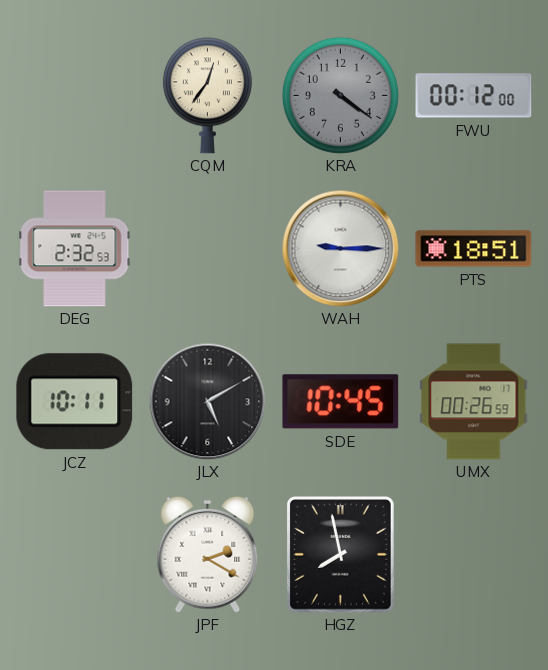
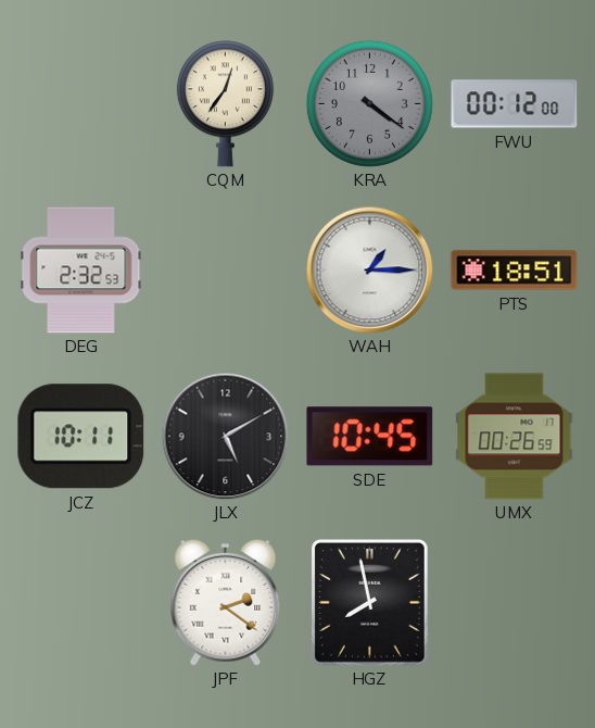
WAH: 9:15 -> 1:15 (369, 269)
JPF: 2:20 -> 2:21 (226, 602)
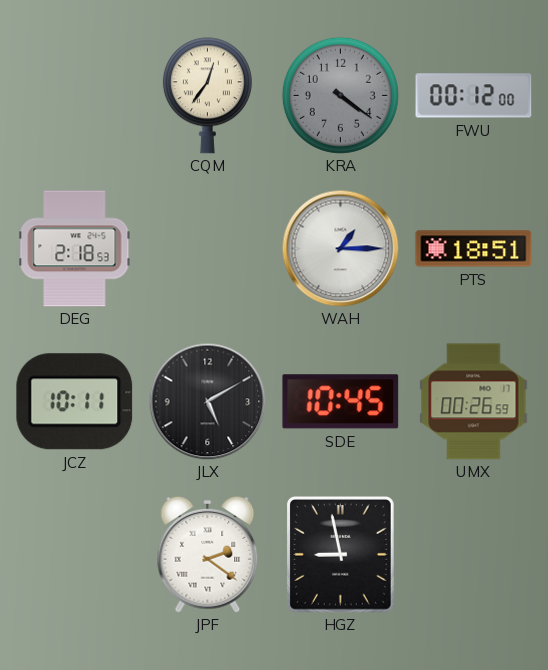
DEG: 2:32 -> 2:18 (75, 249)
HGZ: 7:58 -> 8:58 (340, 554)
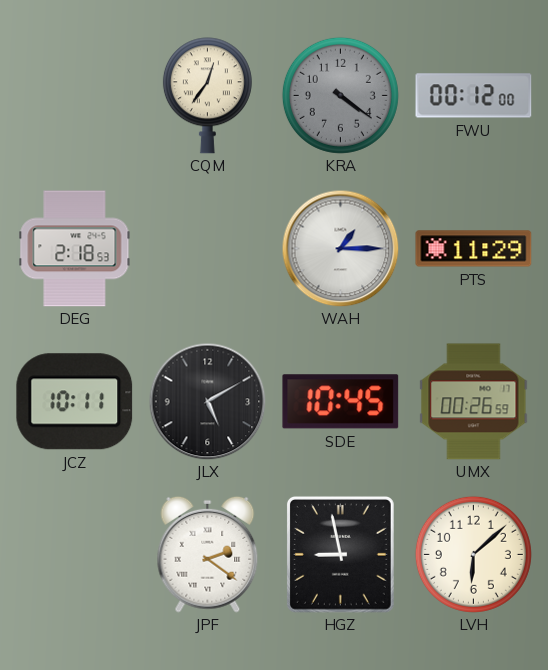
PTS: 18:51 -> 11:29 (474, 249)
LVH: none -> 6:08 (473, 554)
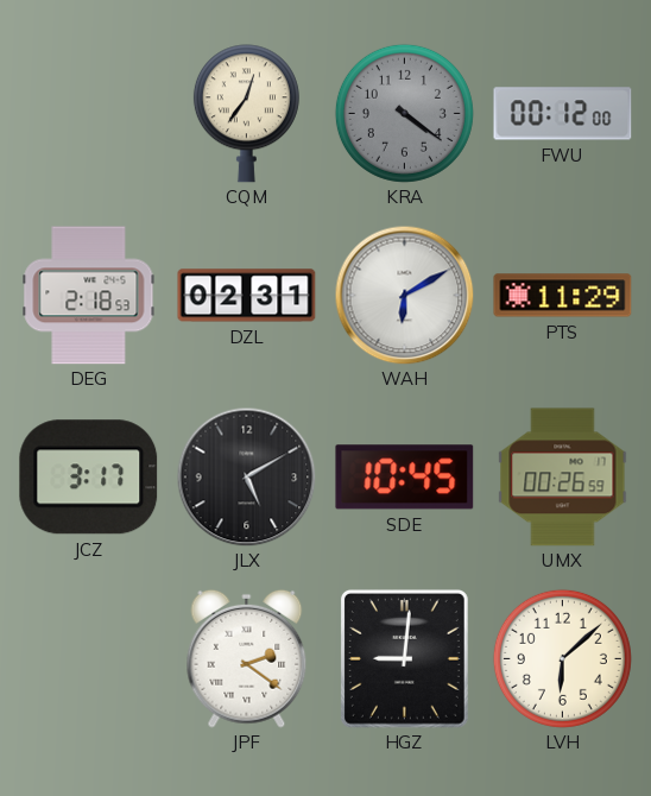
DZL: none -> 02:31 (247, 296)
WAH: 1:15 -> 6:10 (404, 295)
JCZ: 10:11 -> 3:17 (89, 478)
HGZ: 8:58 -> 9:01 (404, 658)
